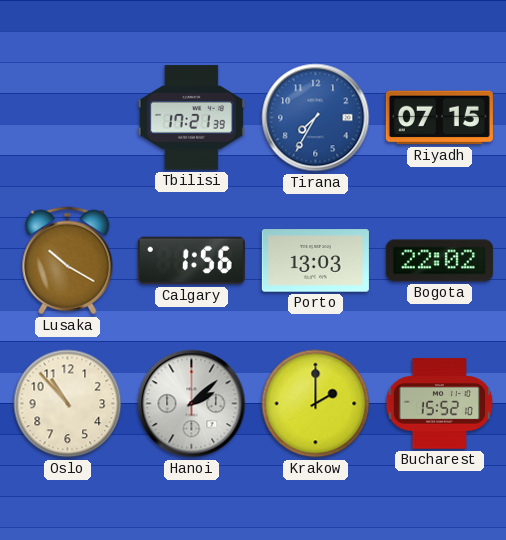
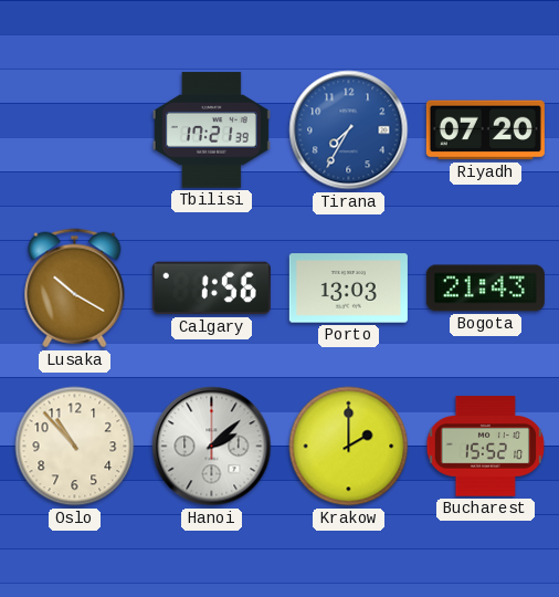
Riyadh: 07:15 -> 07:20 (485, 130)
Bogota: 22:02 -> 21:43 (485, 289)
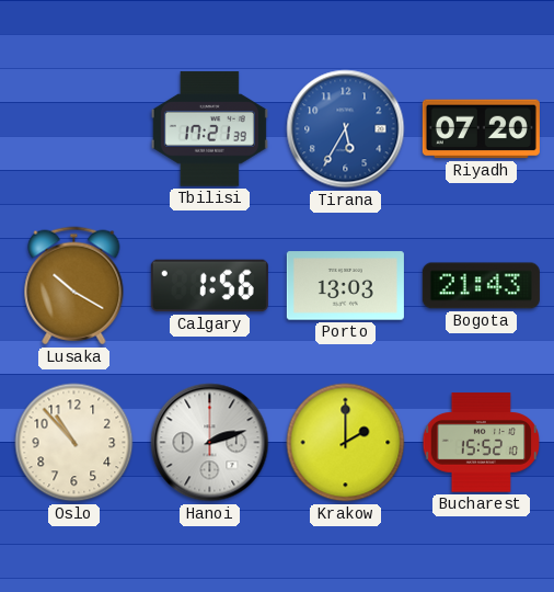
Tirana: 7:35 -> 5:35 (346, 129)
Hanoi: 2:08 -> 2:12 (210, 443)
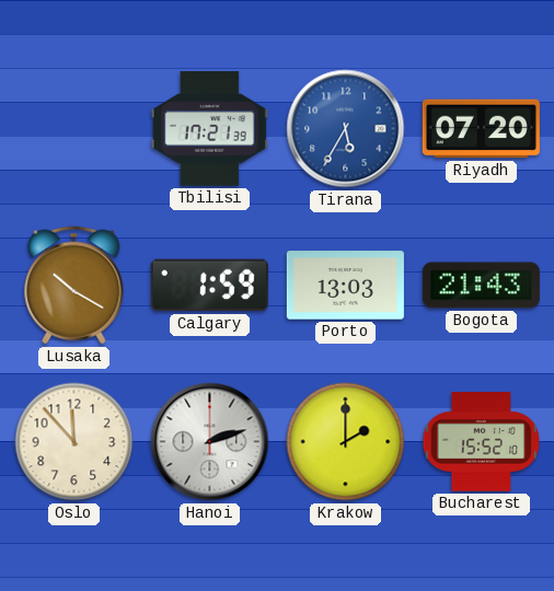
Calgary: 1:56 -> 1:59 (209, 286)
Oslo: 10:53 -> 11:53 (74, 442)
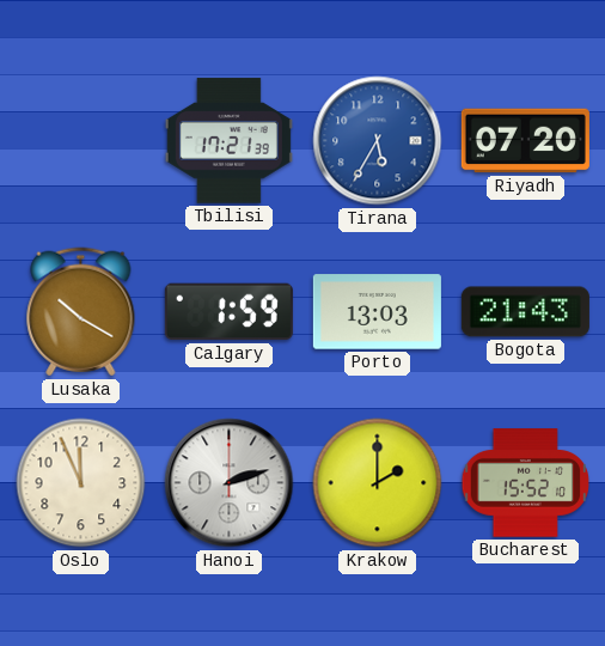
Oslo: 11:53 -> 11:56 (81, 483)
